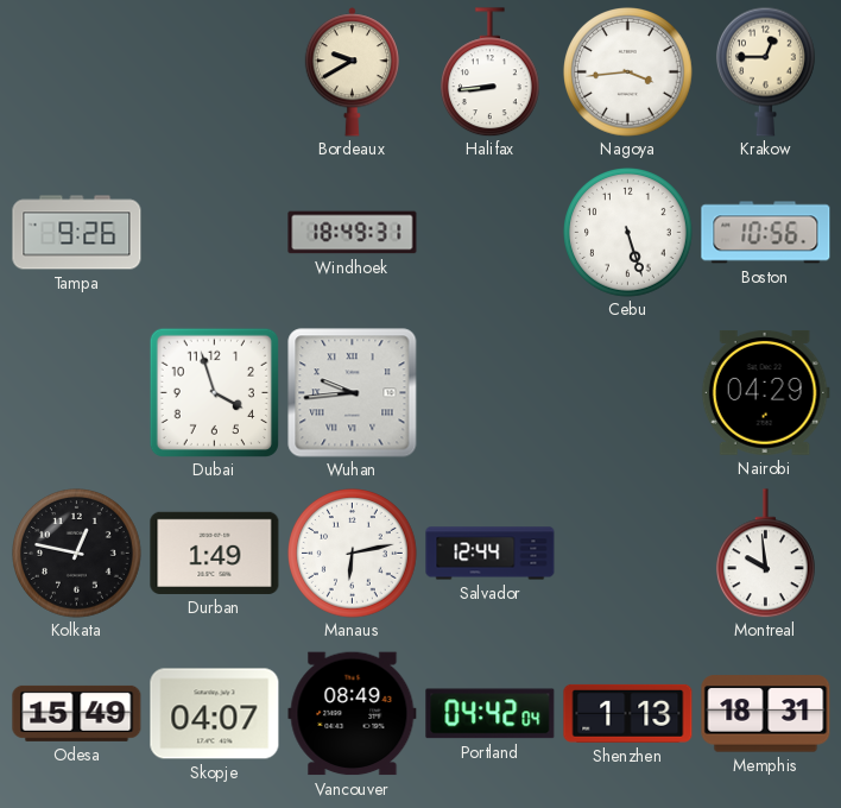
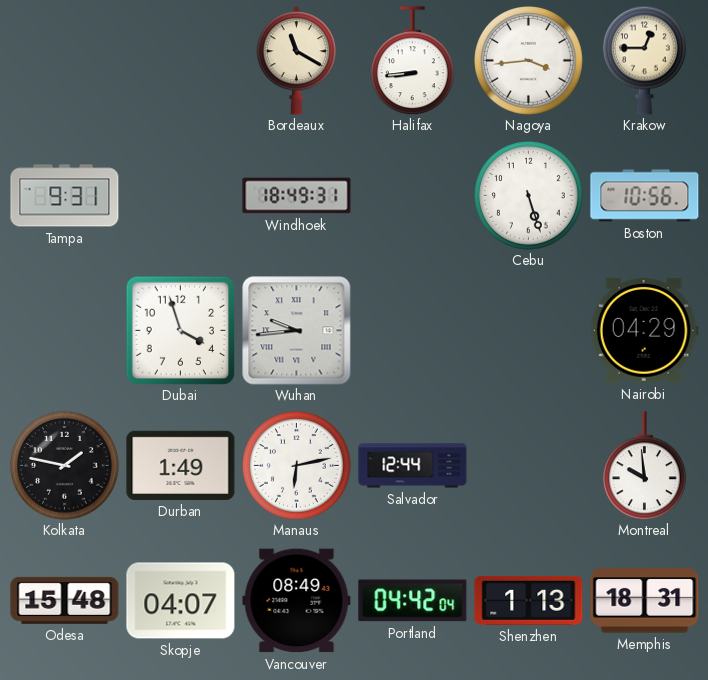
Bordeaux: 9:40 -> 11:20 (296, 61)
Tampa: 9:26 -> 9:31 (65, 196)
Kolkata: 12:47 -> 1:47 (65, 466)
Odesa: 15:49 -> 15:48 (65, 600)
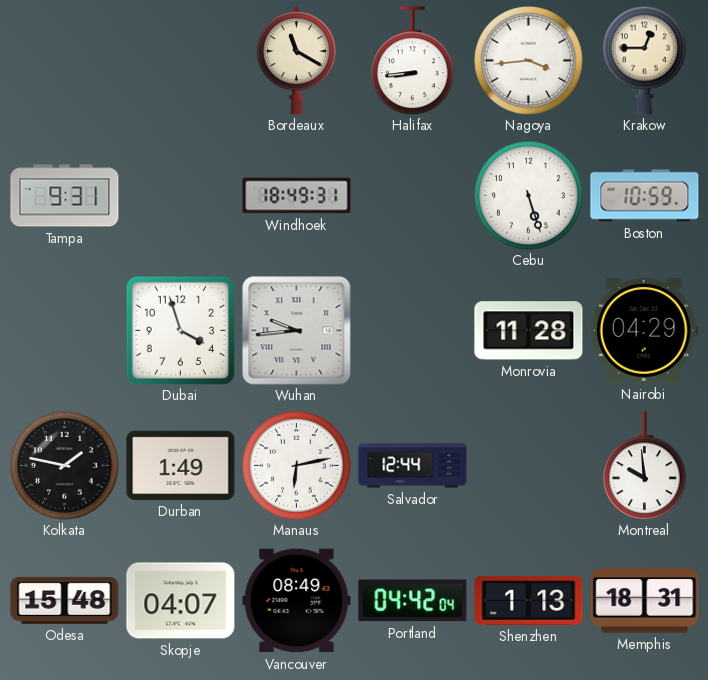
Boston: 10:56 -> 10:59 (645, 196)
Monrovia: none -> 11:28 (529, 331)
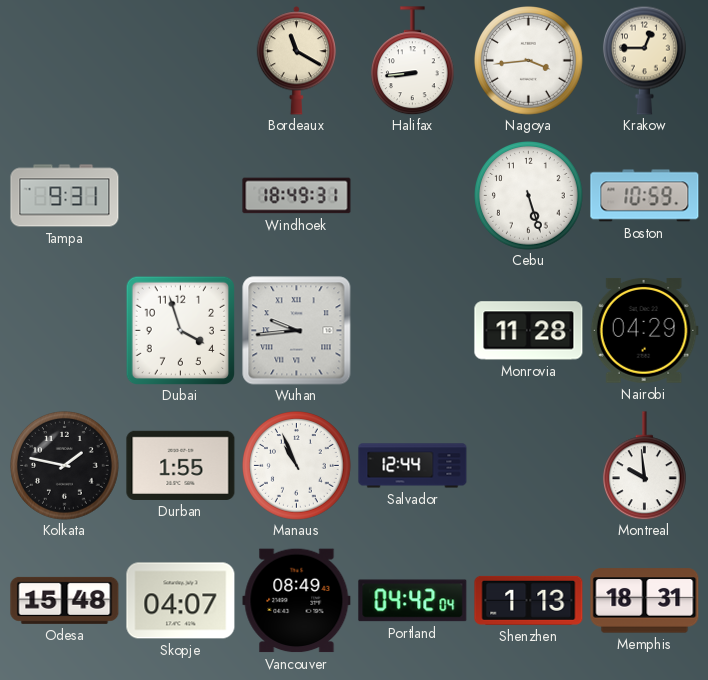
Durban: 1:49 -> 1:55 (181, 465)
Manaus: 6:13 -> 10:56 (297, 466)
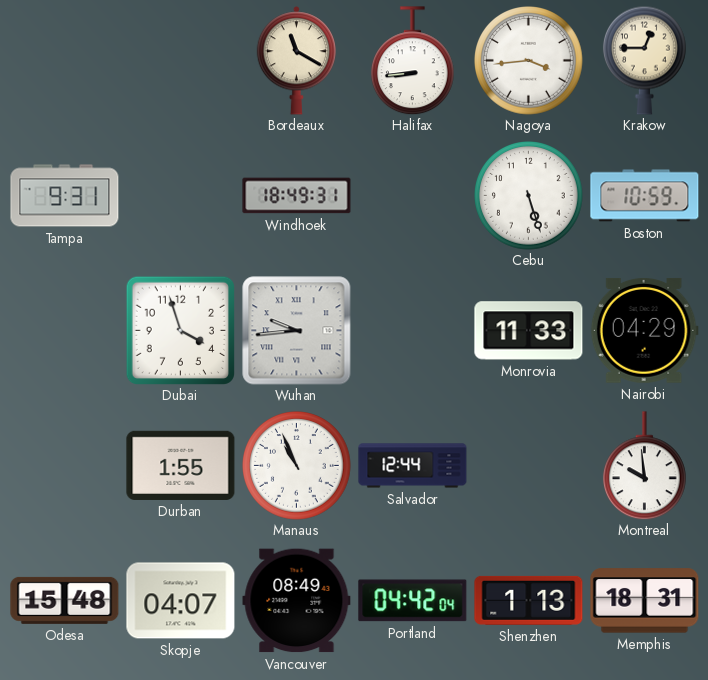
Monrovia: 11:28 -> 11:33 (529, 331)
Kolkata: 1:47 -> none (65, 466)
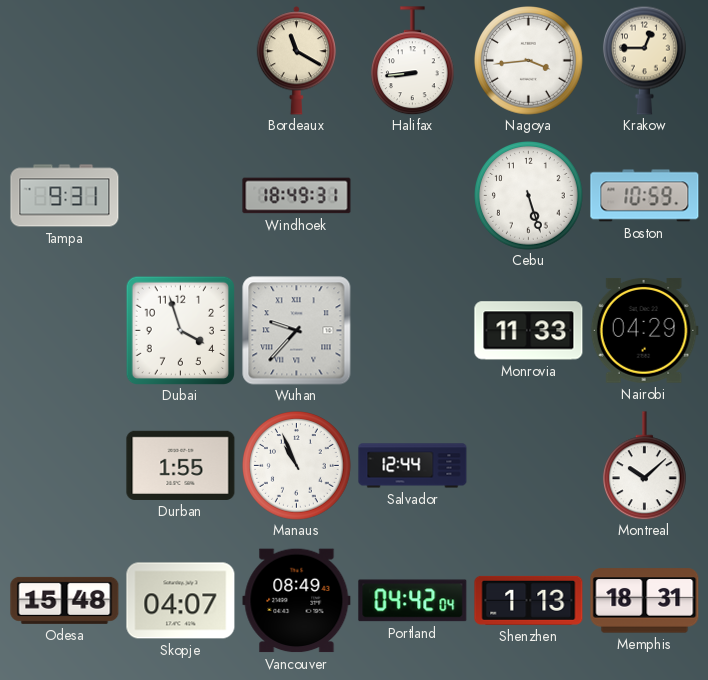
Wuhan: 9:44 -> 9:37 (297, 331)
Montreal: 9:59 -> 10:08 (645, 466)
